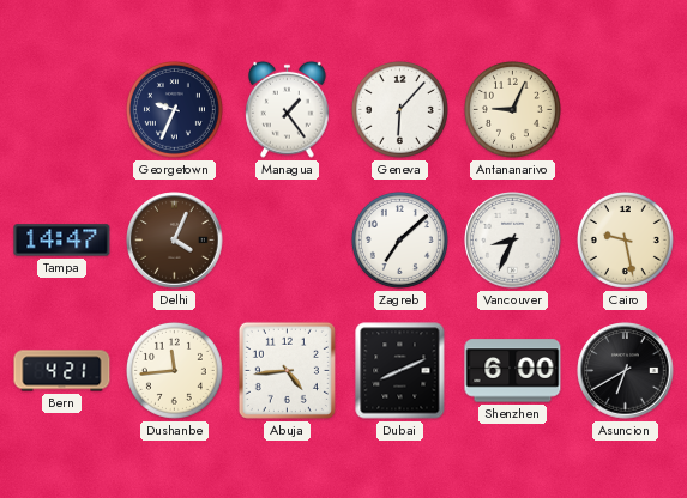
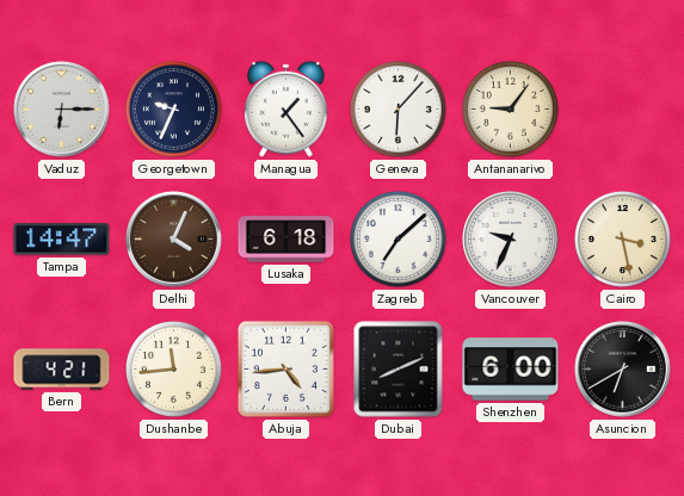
Vaduz: none -> 6:15 (62, 110)
Antananarivo: 9:04 -> 9:06 (510, 108)
Lusaka: none -> 6:18 (286, 240)
Vancouver: 8:34 -> 9:34 (511, 240)
Cairo: 9:28 -> 3:28 (622, 238)
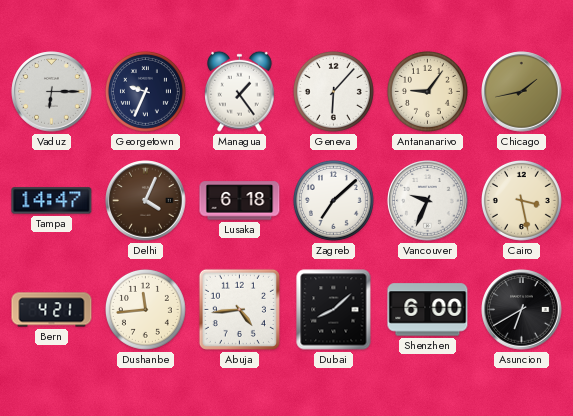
Chicago: none -> 1:43 (522, 92)
Dubai: 8:11 -> 8:08 (334, 310)
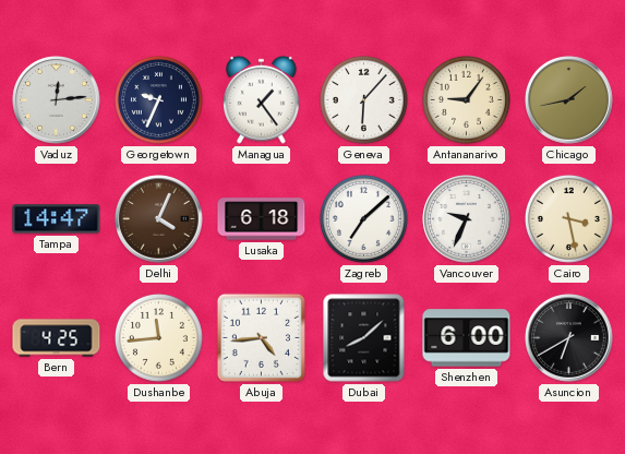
Vaduz: 6:15 -> 12:14 (57, 100)
Bern: 4:21 -> 4:25 (57, 338)
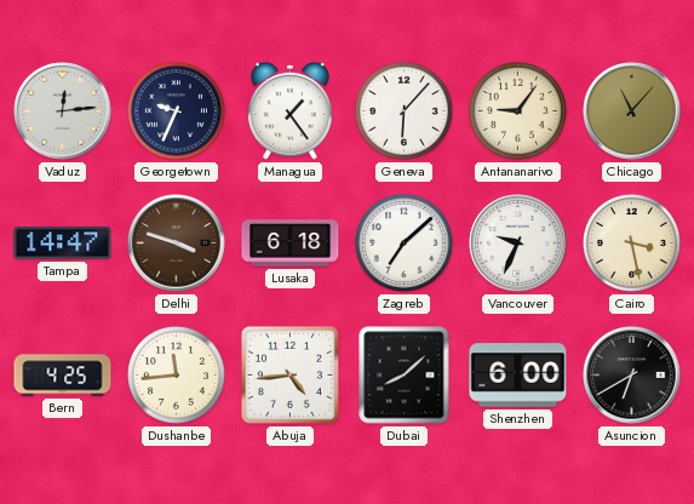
Chicago: 1:43 -> 11:07 (632, 111)
Delhi: 4:04 -> 3:48 (177, 244)
